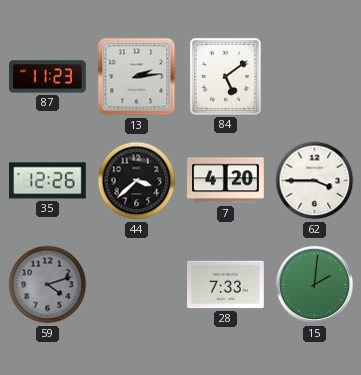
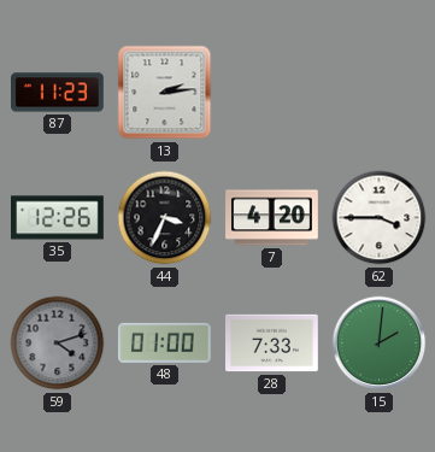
84: 5:09 -> none (225, 76)
44: 3:38 -> 3:34 (165, 218)
48: none -> 01:00 (165, 342)
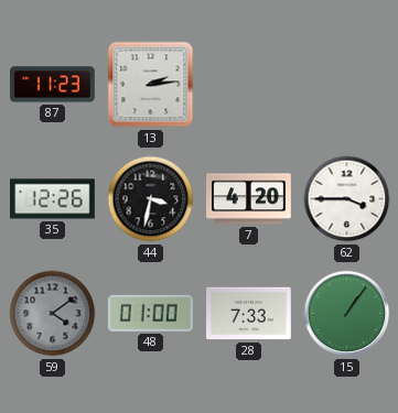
44: 3:34 -> 3:32 (151, 199)
59: 4:12 -> 4:09 (53, 314)
15: 2:01 -> 1:06 (347, 314)
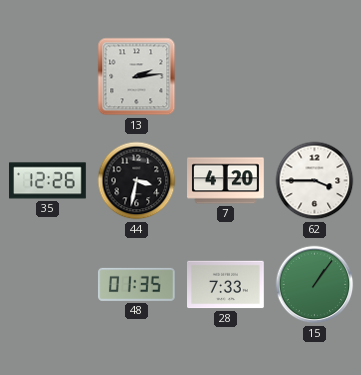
87: 11:23 -> none (53, 85)
59: 4:09 -> none (53, 314)
48: 01:00 -> 01:35 (137, 284)
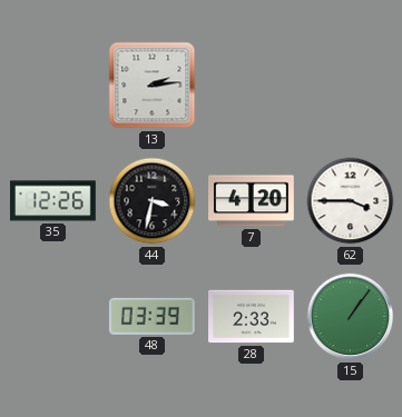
48: 01:35 -> 03:39 (153, 316)
28: 7:33 -> 2:33 (252, 317)
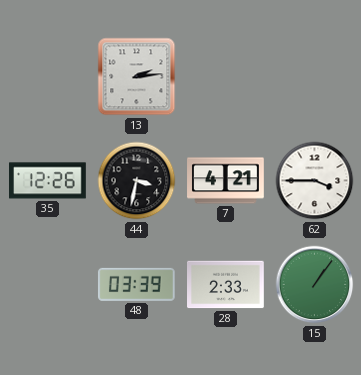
7: 4:20 -> 4:21 (226, 181)
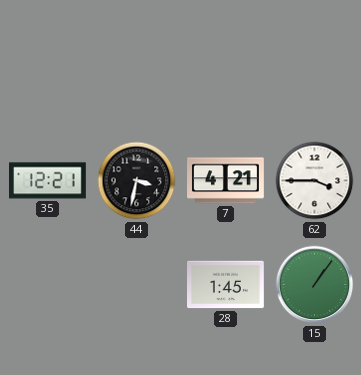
13: 2:14 -> none (137, 77)
35: 12:26 -> 12:21 (48, 181)
48: 03:39 -> none (137, 284)
28: 2:33 -> 1:45 (226, 285)
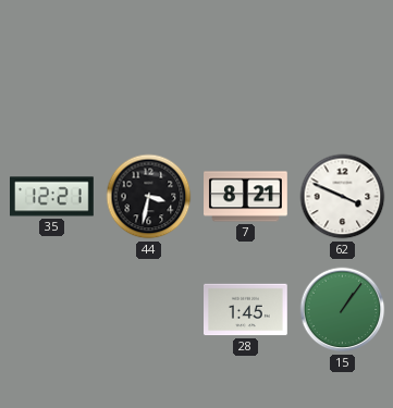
7: 4:21 -> 8:21 (246, 197)
62: 3:45 -> 3:49 (343, 197)
